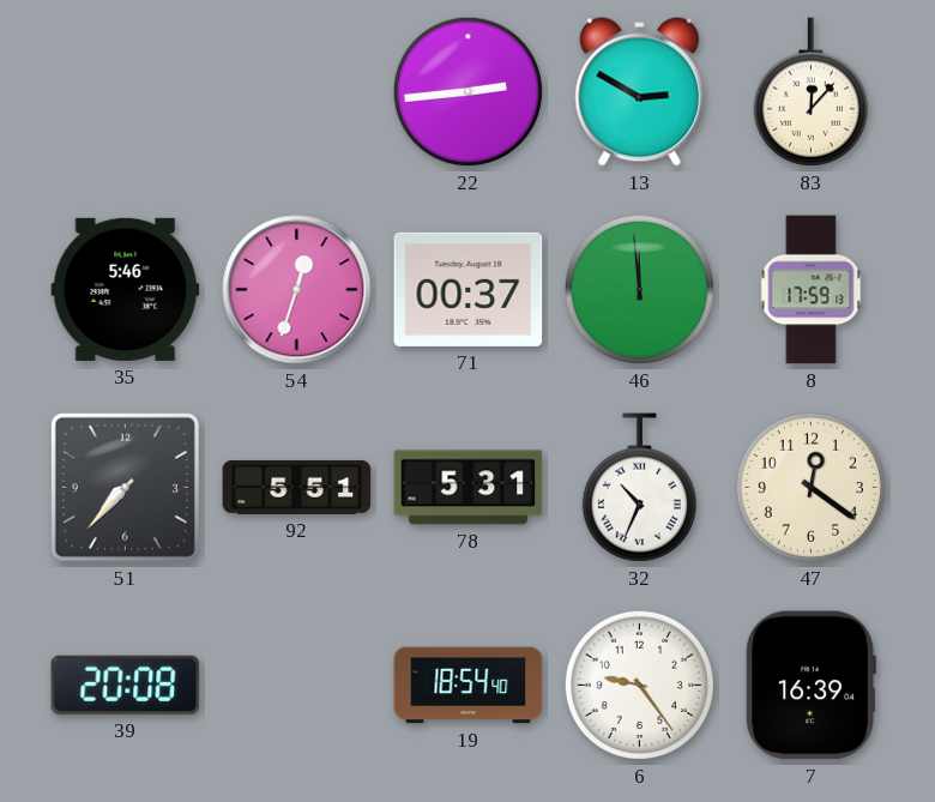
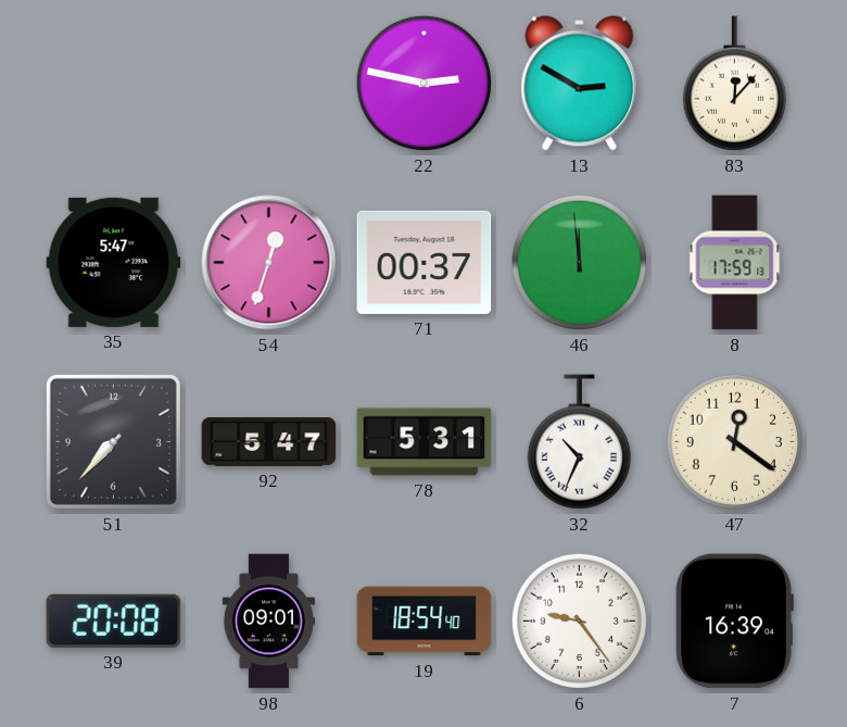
22: 2:44 -> 2:47 (423, 83)
35: 5:46 -> 5:47 (114, 262)
92: 5:51 -> 5:47 (269, 441)
98: none -> 09:01 (268, 622)
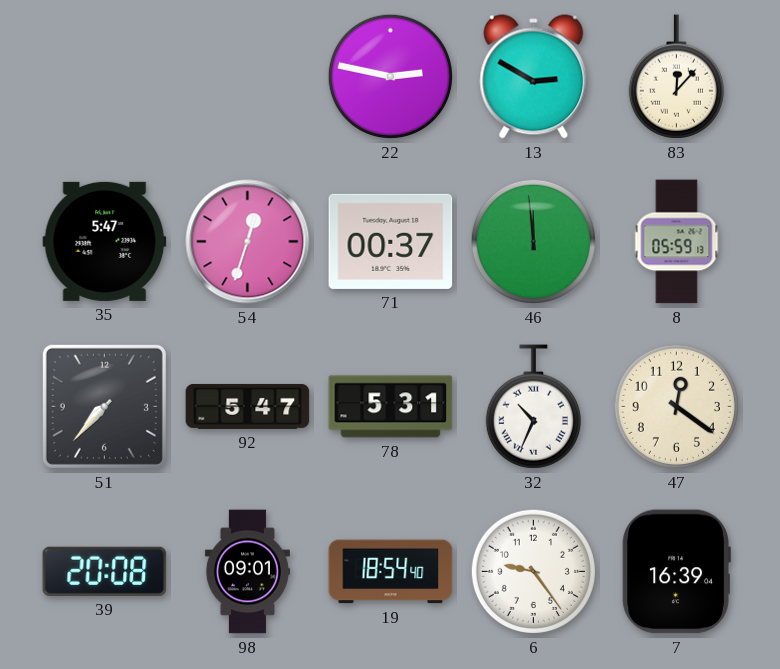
8: 17:59 -> 05:59 (677, 242)
